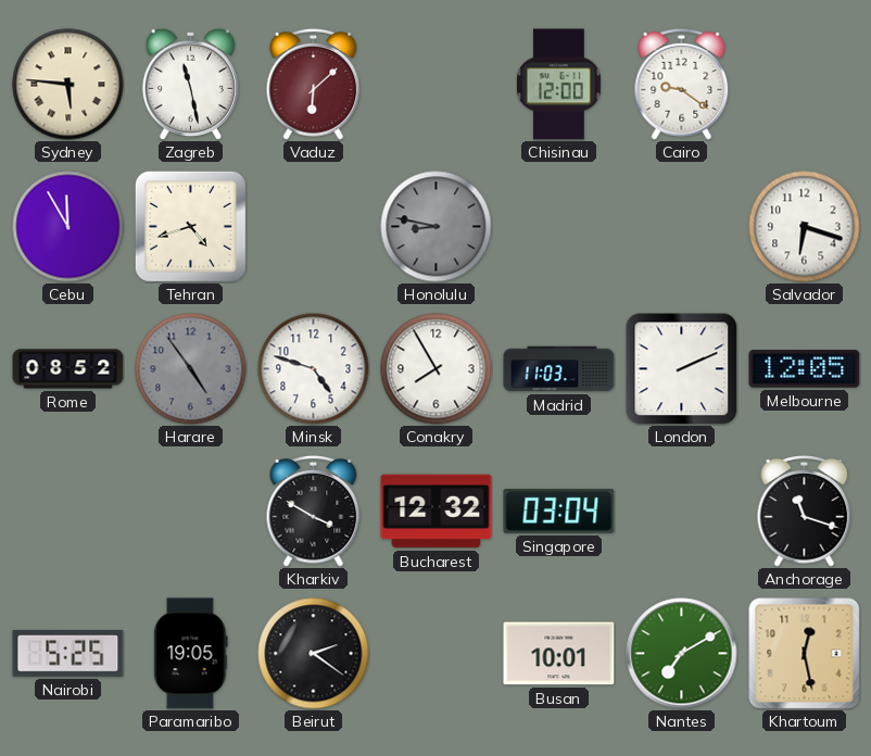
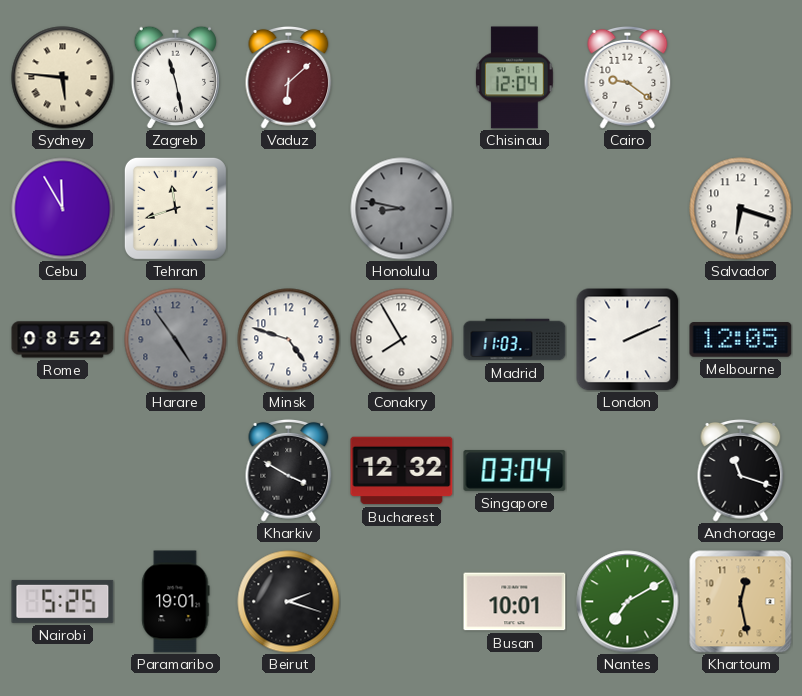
Chisinau: 12:00 -> 12:04 (514, 78)
Tehran: 4:42 -> 11:42 (175, 208)
Paramaribo: 19:05 -> 19:01 (176, 602)
Beirut: 2:21 -> 2:18 (289, 602)
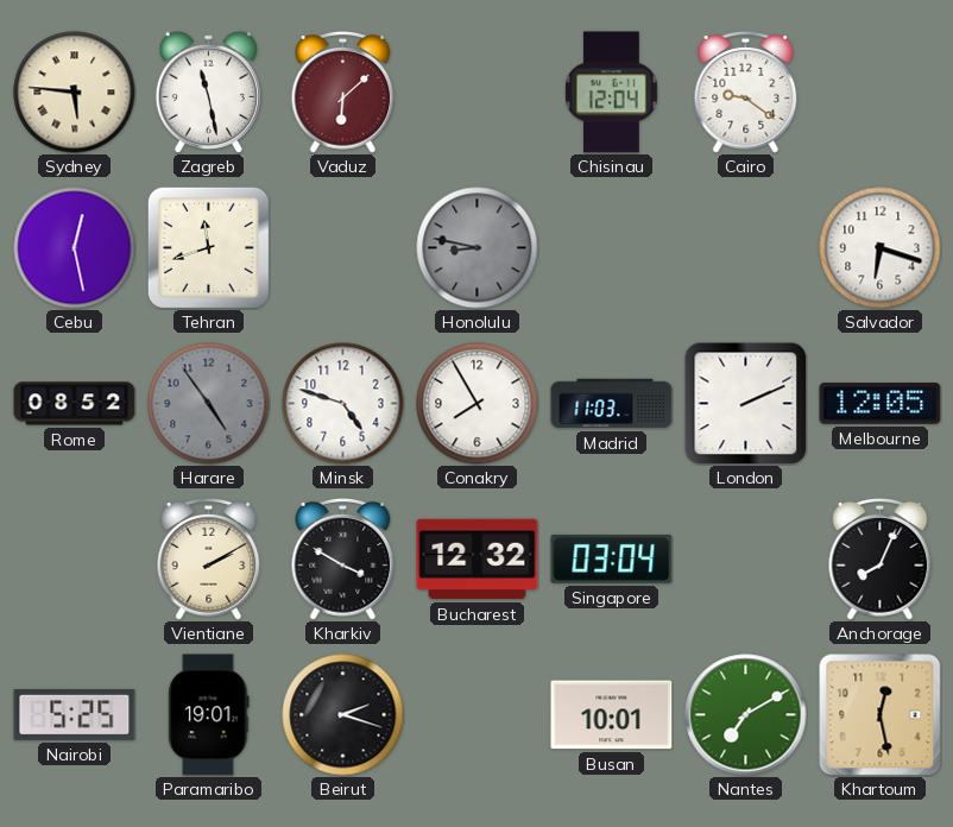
Cebu: 11:55 -> 12:28 (75, 248)
Vientiane: none -> 2:10 (209, 558)
Anchorage: 11:18 -> 8:04 (881, 558)
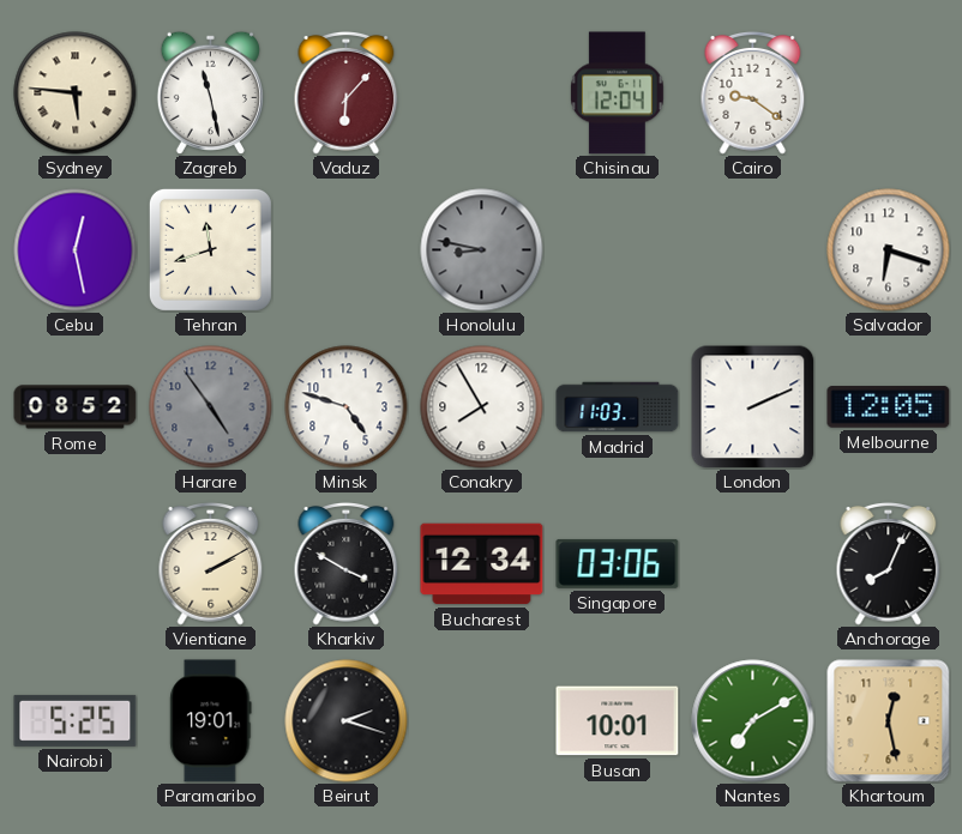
Vaduz: 6:08 -> 6:07 (347, 92)
Bucharest: 12:32 -> 12:34 (482, 564)
Singapore: 03:04 -> 03:06 (618, 564)
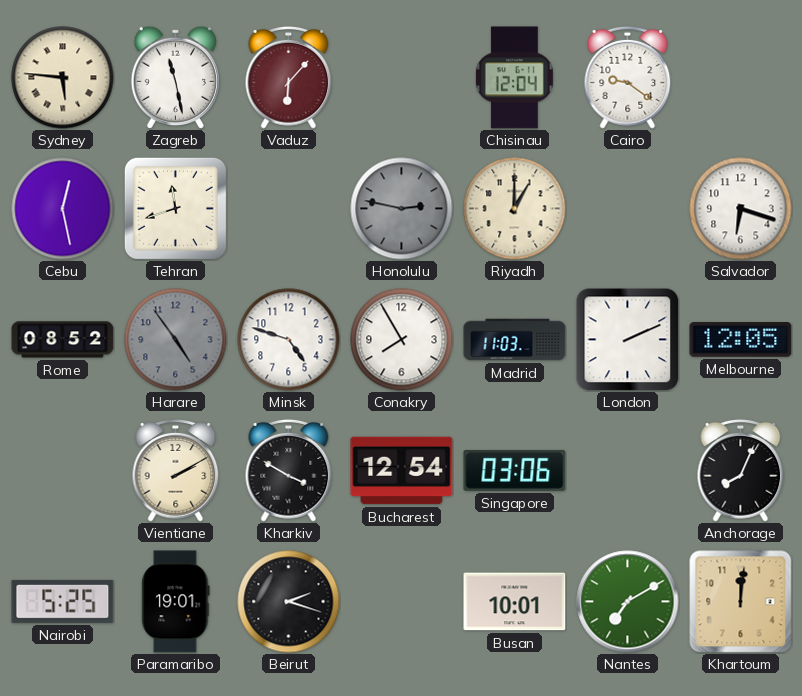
Honolulu: 8:47 -> 2:47 (402, 209)
Riyadh: none -> 1:00 (515, 209)
Bucharest: 12:34 -> 12:54 (402, 471)
Khartoum: 12:28 -> 12:01 (741, 602)
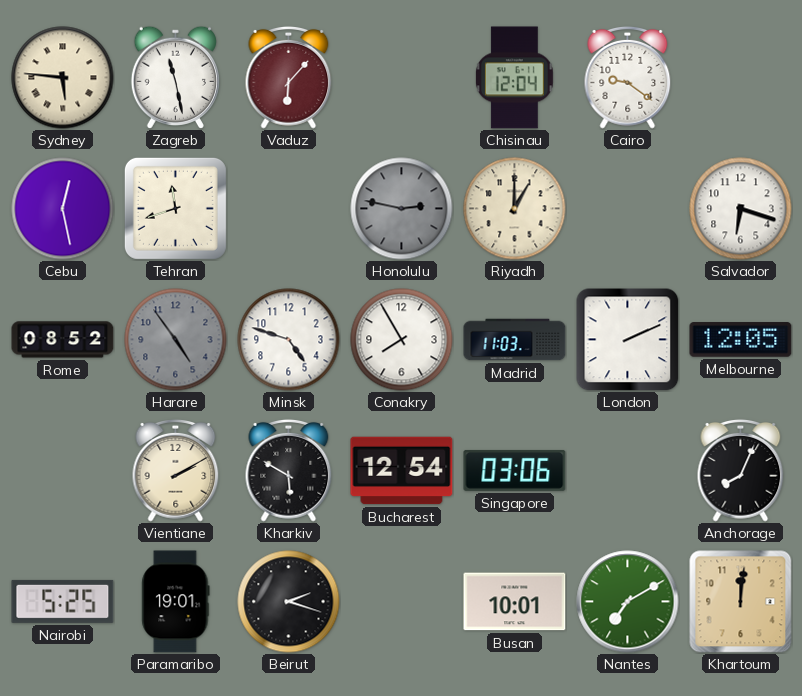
Kharkiv: 3:50 -> 5:50 (289, 470)
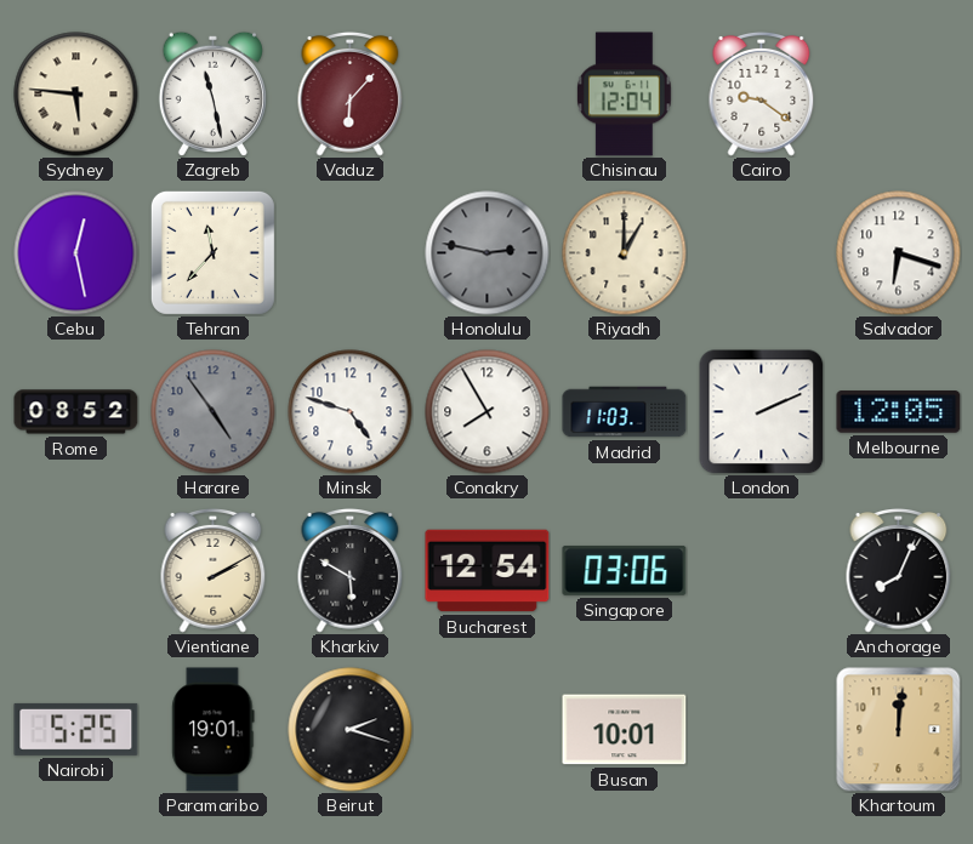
Tehran: 11:42 -> 11:37 (212, 252)
Nantes: 7:10 -> none (628, 602)
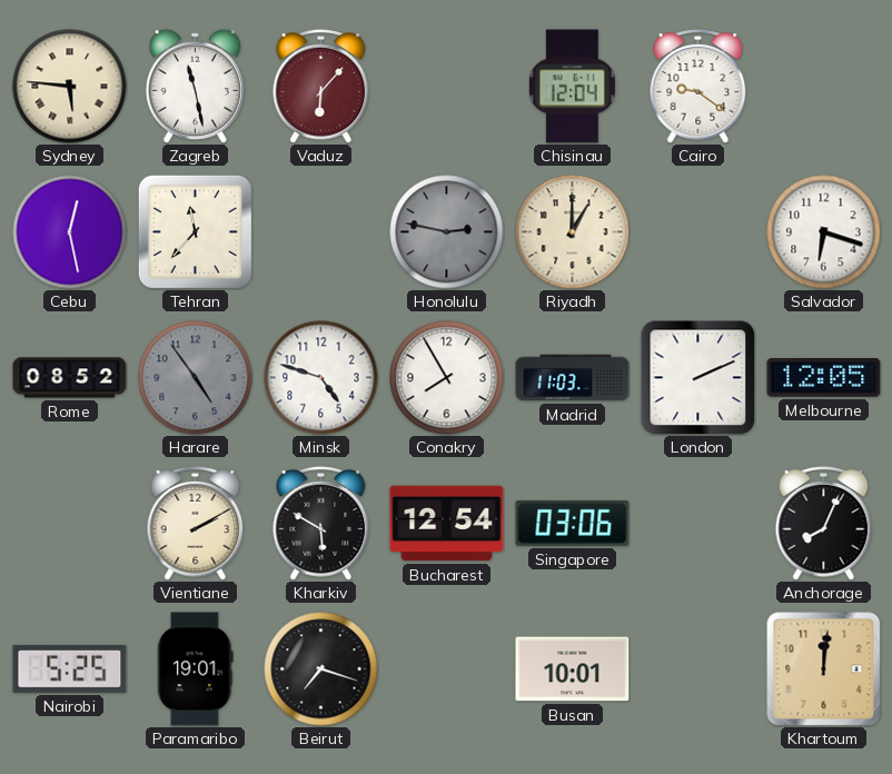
Beirut: 2:18 -> 7:18 (321, 669)
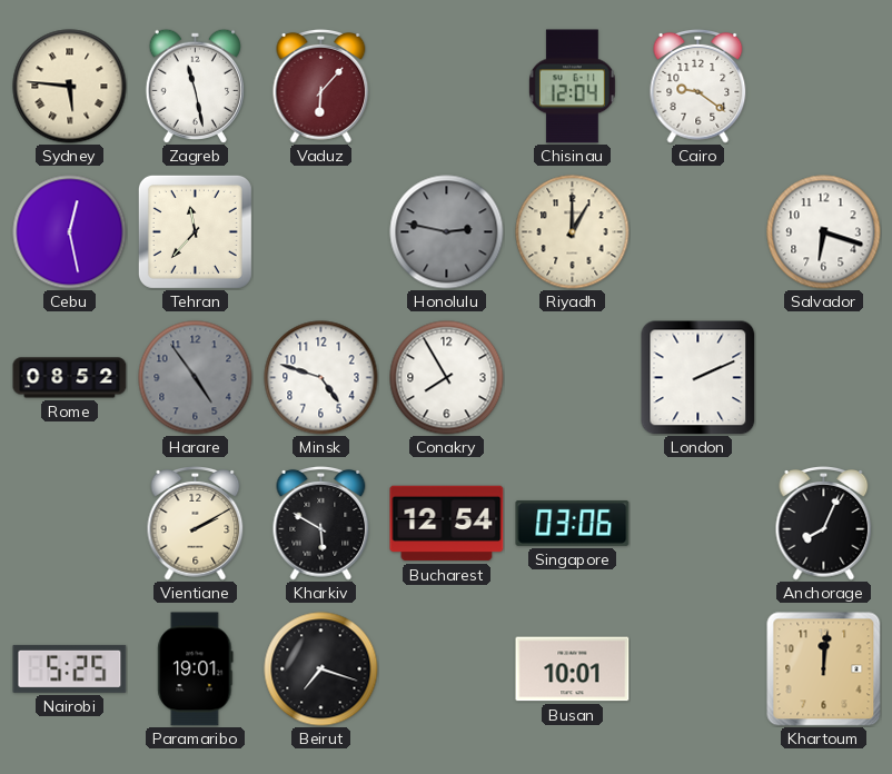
Madrid: 11:03 -> none (573, 378)
Melbourne: 12:05 -> none (824, 378)
